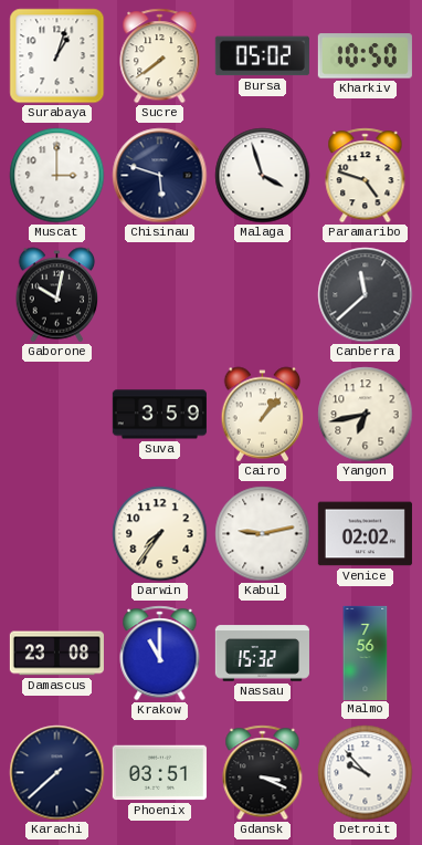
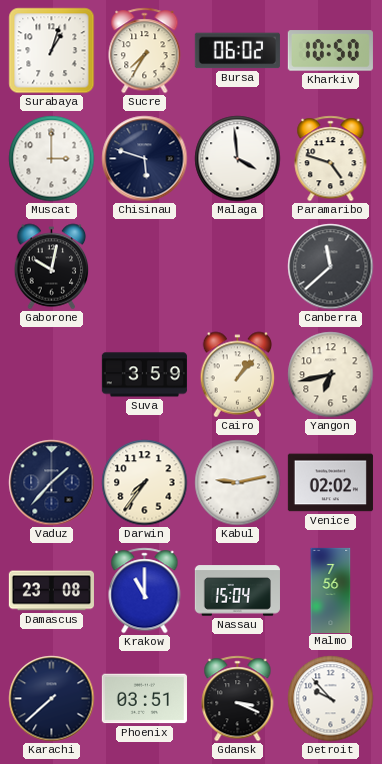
Sucre: 7:39 -> 7:35 (145, 51)
Bursa: 05:02 -> 06:02 (237, 51)
Malaga: 3:57 -> 3:59 (238, 159)
Vaduz: none -> 1:37 (52, 483)
Nassau: 15:32 -> 15:04 (237, 591)
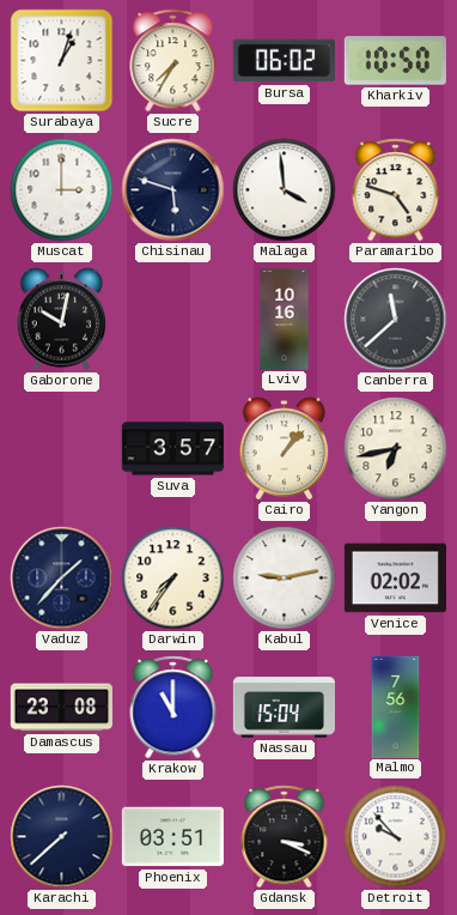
Lviv: none -> 10:16 (285, 319)
Suva: 3:59 -> 3:57 (172, 449)
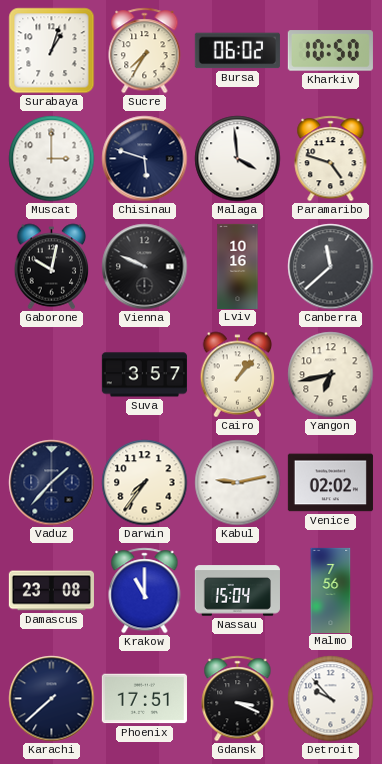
Vienna: none -> 9:49 (145, 267)
Phoenix: 03:51 -> 17:51 (144, 699)
